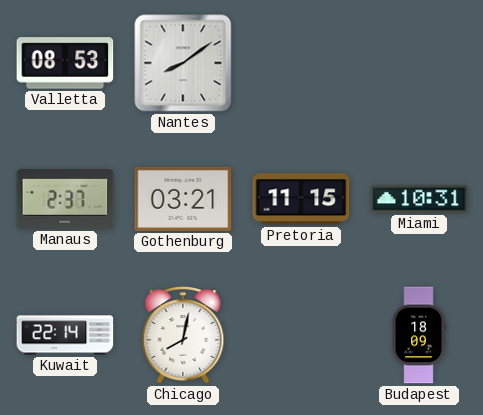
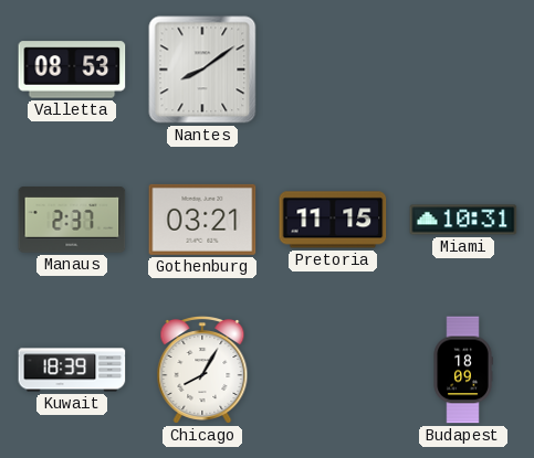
Kuwait: 22:14 -> 18:39 (72, 370)
Chicago: 8:02 -> 8:05 (202, 371)
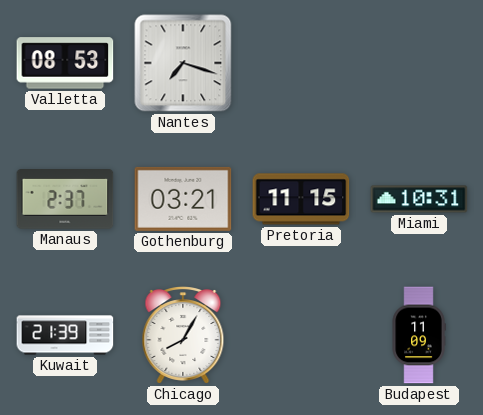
Nantes: 8:09 -> 7:18 (183, 63)
Kuwait: 18:39 -> 21:39 (65, 335)
Budapest: 18:09 -> 11:09 (419, 335)
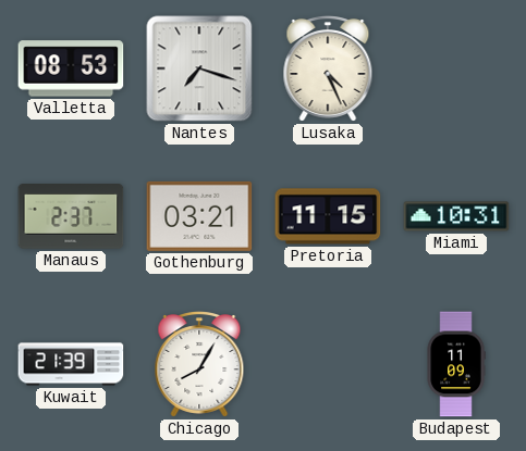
Lusaka: none -> 4:26 (328, 70)
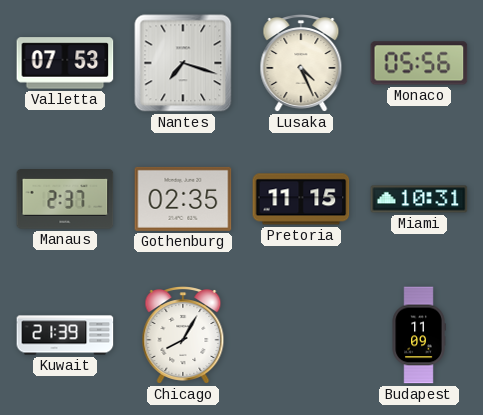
Valletta: 08:53 -> 07:53 (65, 63)
Monaco: none -> 05:56 (419, 63)
Gothenburg: 03:21 -> 02:35 (183, 199)
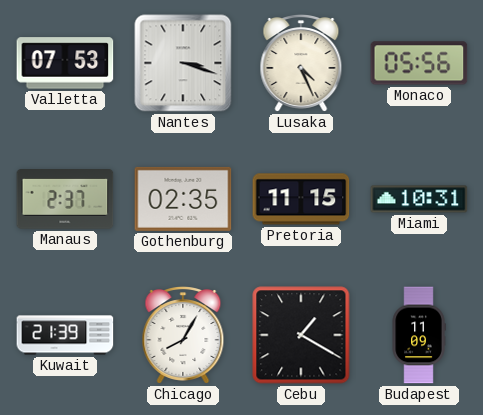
Nantes: 7:18 -> 3:18 (183, 63)
Cebu: none -> 1:20 (301, 335)
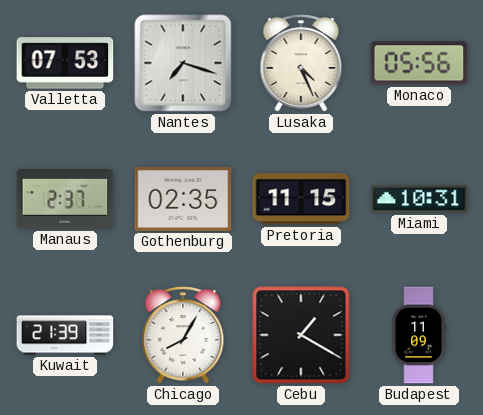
Nantes: 3:18 -> 7:18 (183, 63)
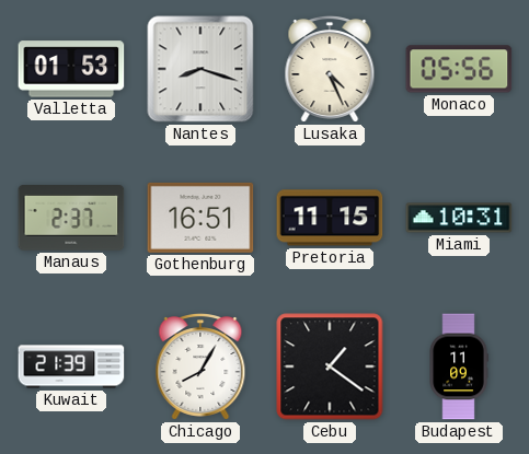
Valletta: 07:53 -> 01:53 (71, 69)
Nantes: 7:18 -> 8:18 (200, 69)
Gothenburg: 02:35 -> 16:51 (200, 218)
Cebu: 1:20 -> 1:21 (330, 366)
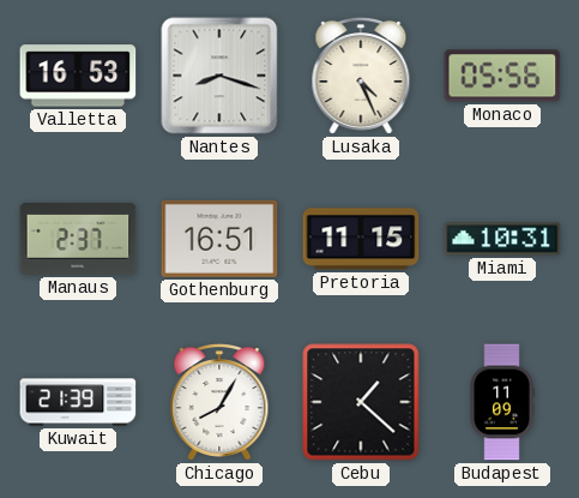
Valletta: 01:53 -> 16:53 (78, 76)
Cebu: 1:21 -> 1:22 (361, 402)
